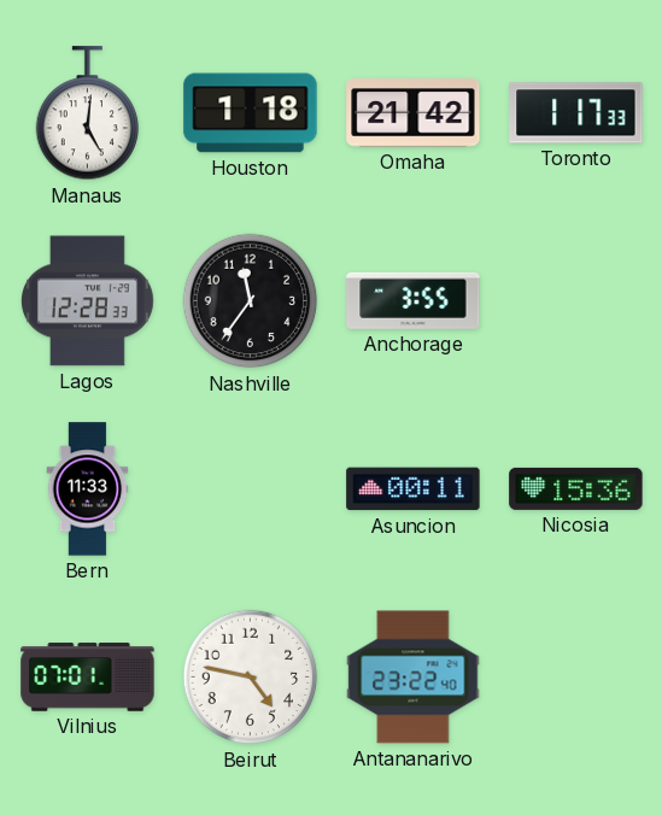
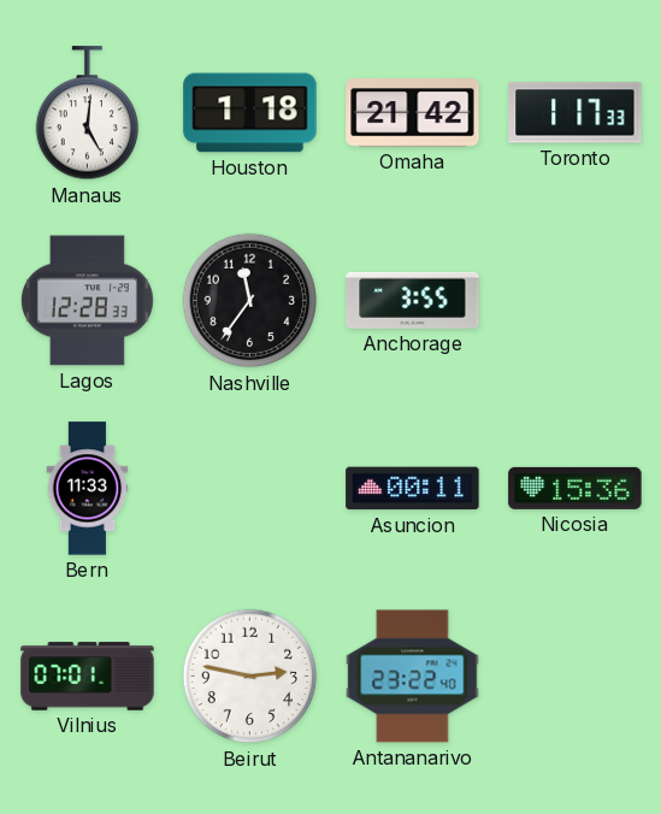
Beirut: 4:47 -> 2:47 (250, 677)
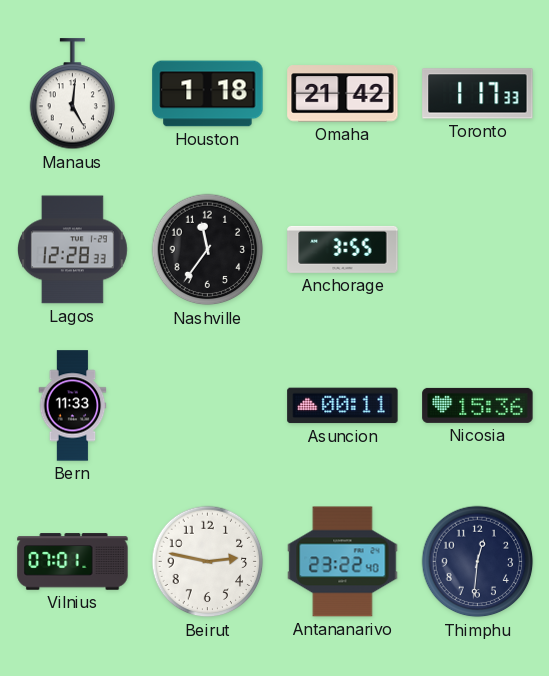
Thimphu: none -> 12:31 (478, 562)
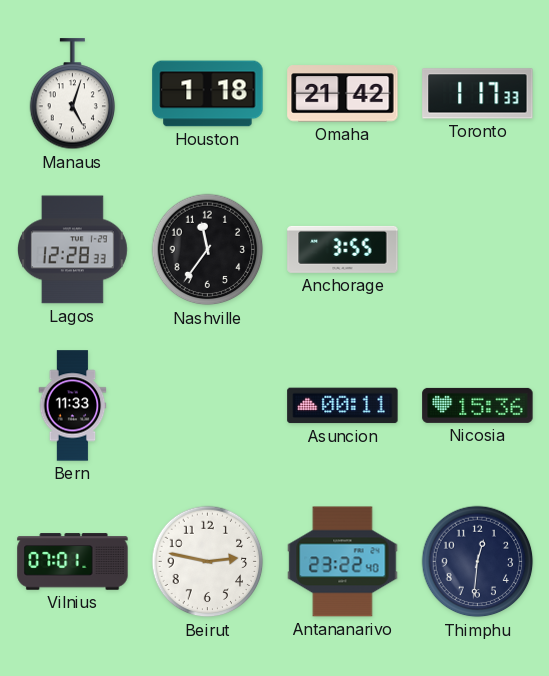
Manaus: 5:01 -> 5:03 (73, 94)
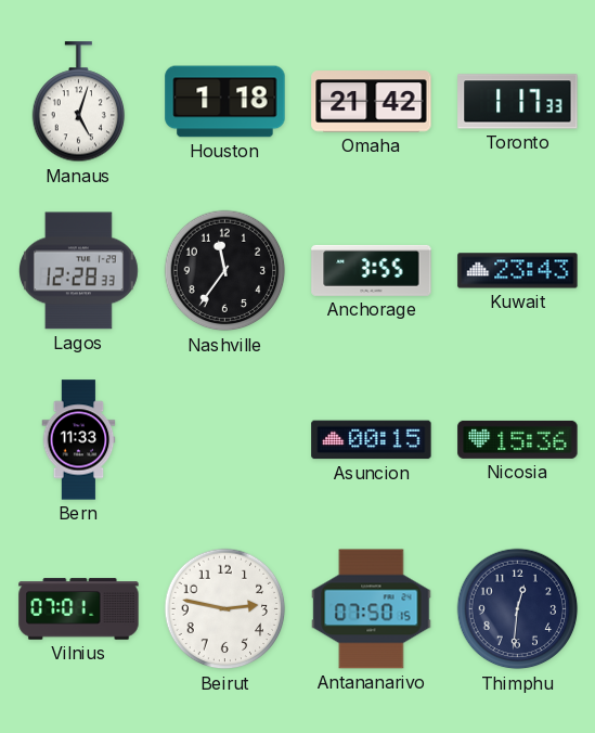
Kuwait: none -> 23:43 (518, 271)
Asuncion: 00:11 -> 00:15 (372, 440)
Antananarivo: 23:22 -> 07:50 (372, 609)
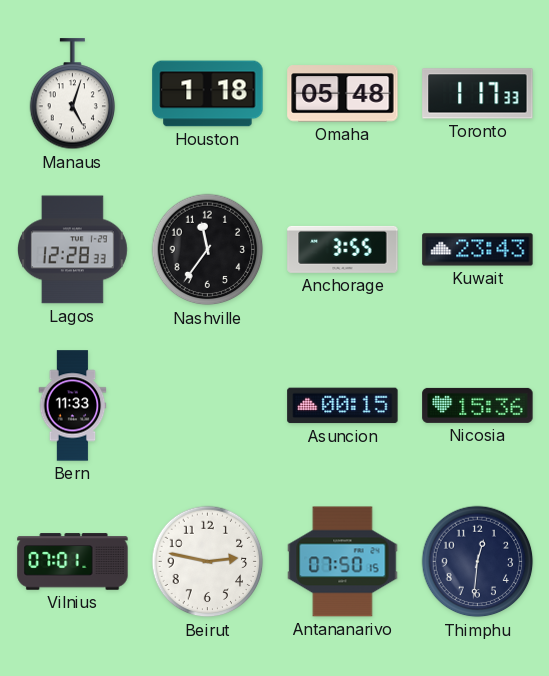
Omaha: 21:42 -> 05:48 (343, 94)
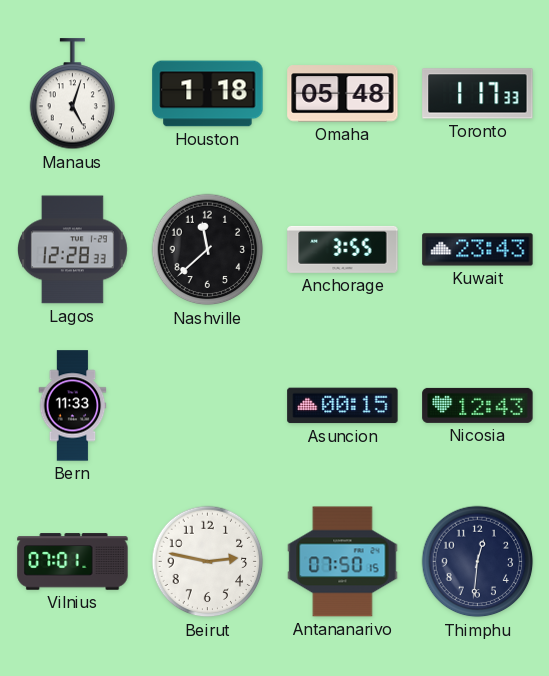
Nashville: 11:36 -> 11:38 (208, 250)
Nicosia: 15:36 -> 12:43 (478, 405)
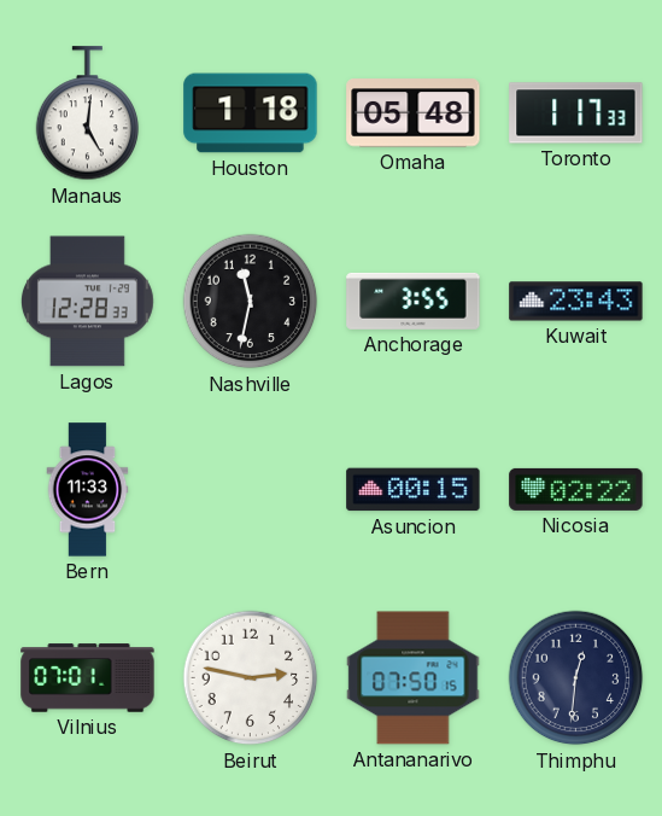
Manaus: 5:03 -> 5:01 (88, 113)
Nashville: 11:38 -> 11:32 (251, 302)
Nicosia: 12:43 -> 02:22 (576, 489)
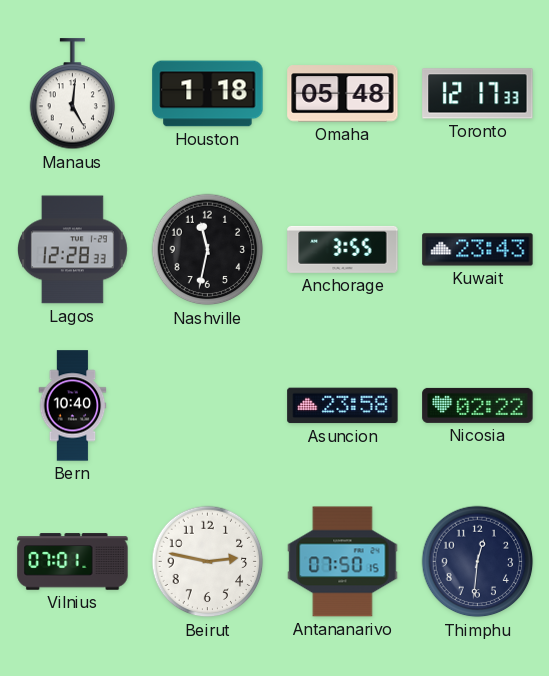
Toronto: 1:17 -> 12:17 (478, 94)
Bern: 11:33 -> 10:40 (73, 406)
Asuncion: 00:15 -> 23:58 (343, 406)
